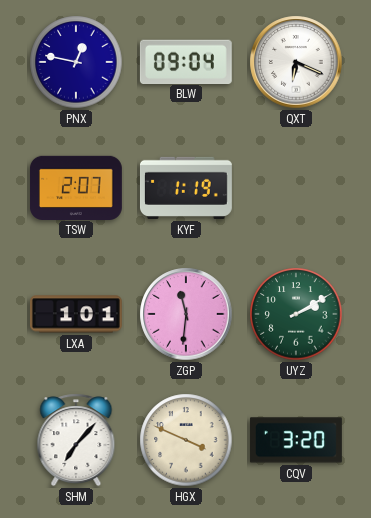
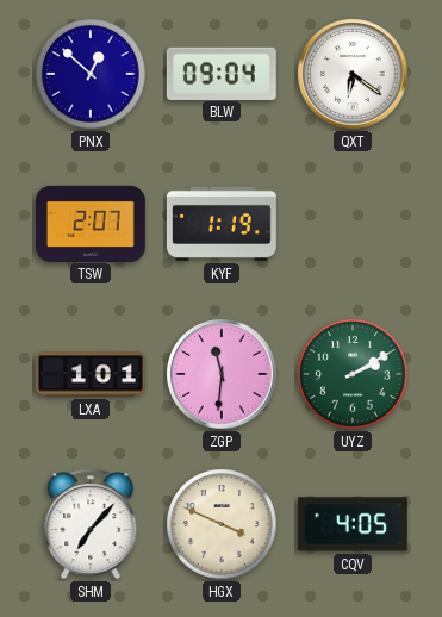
PNX: 12:47 -> 12:52 (91, 74)
QXT: 6:19 -> 6:21 (353, 74)
CQV: 3:20 -> 4:05 (353, 524)
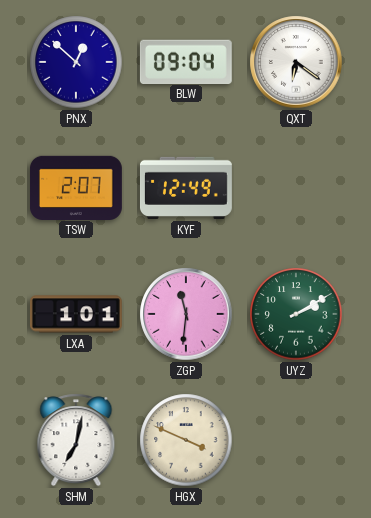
KYF: 1:19 -> 12:49 (186, 188)
SHM: 7:07 -> 7:02 (76, 440)
CQV: 4:05 -> none (353, 524)
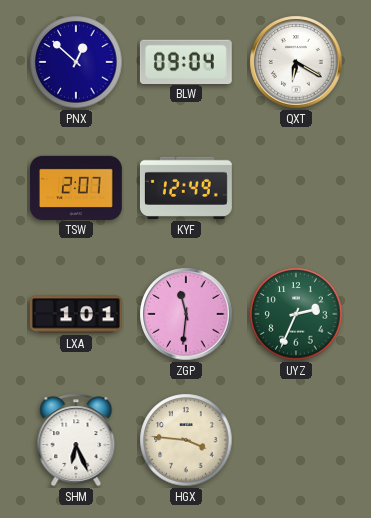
QXT: 6:21 -> 6:20 (296, 62)
UYZ: 2:10 -> 2:34 (296, 314)
SHM: 7:02 -> 6:26 (76, 440)
HGX: 3:49 -> 3:46 (186, 440)
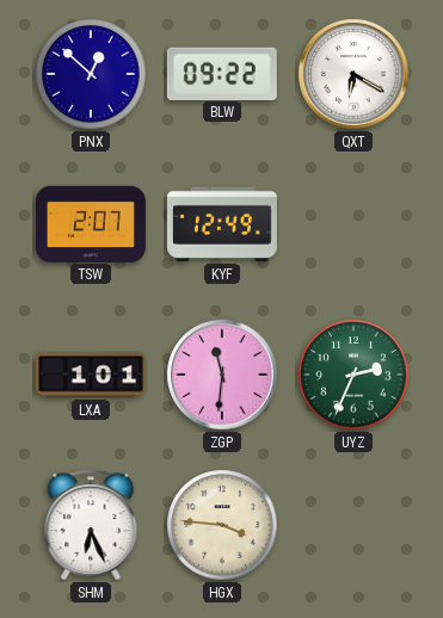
BLW: 09:04 -> 09:22 (222, 73)
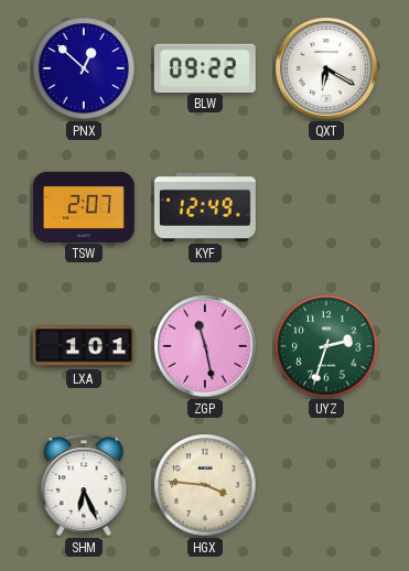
ZGP: 11:31 -> 11:28 (205, 346)
UYZ: 2:34 -> 2:33 (326, 346)
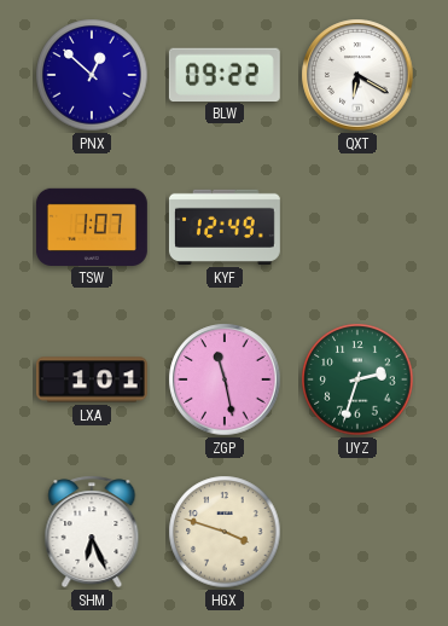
TSW: 2:07 -> 1:07 (92, 226)
HGX: 3:46 -> 3:48 (225, 532)
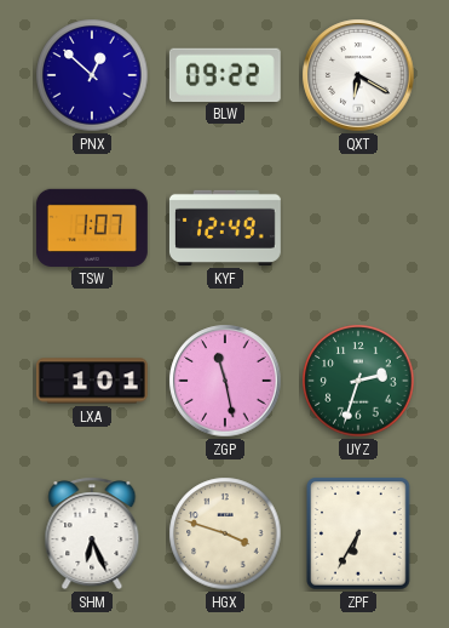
ZPF: none -> 6:35 (358, 533)
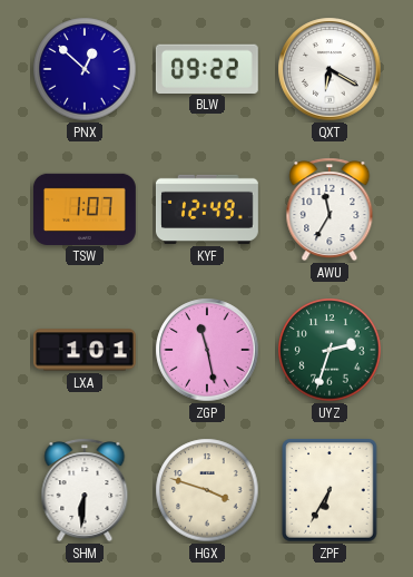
AWU: none -> 11:35 (330, 209)
SHM: 6:26 -> 6:31 (85, 490)
